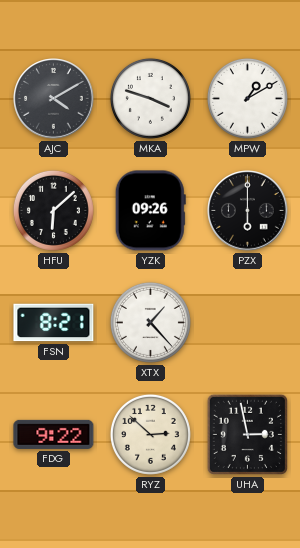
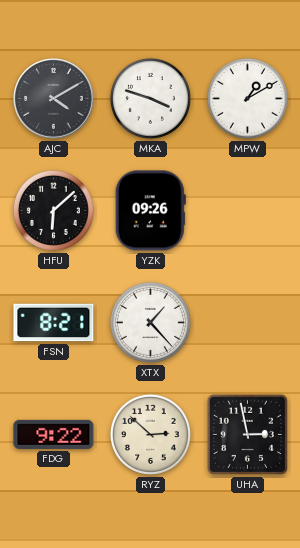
PZX: 6:00 -> none (248, 211)
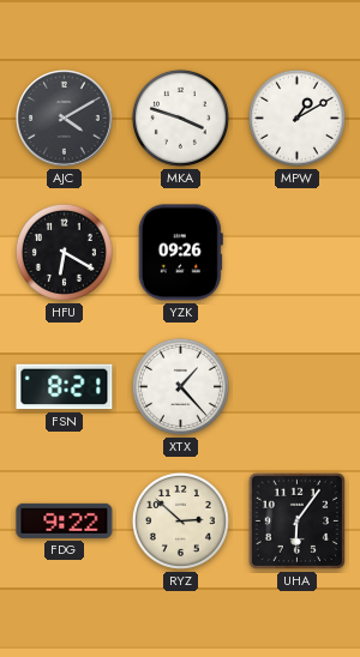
HFU: 6:08 -> 6:20 (64, 252)
UHA: 2:58 -> 6:06 (296, 520)
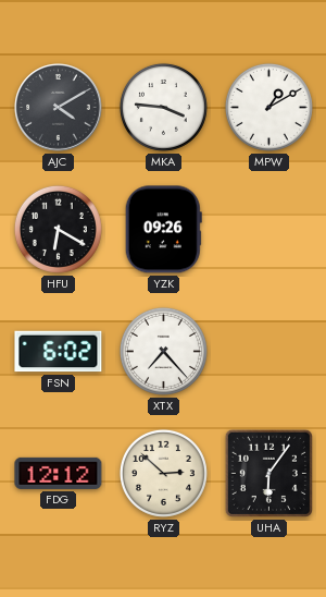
MKA: 3:48 -> 3:46 (163, 107)
FSN: 8:21 -> 6:02 (59, 352)
XTX: 1:23 -> 7:23 (163, 351)
FDG: 9:22 -> 12:12 (59, 473)
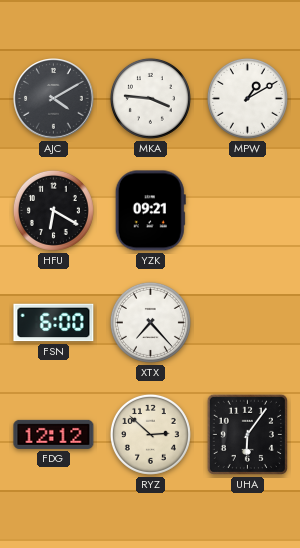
YZK: 09:26 -> 09:21 (150, 211)
FSN: 6:02 -> 6:00 (54, 323)
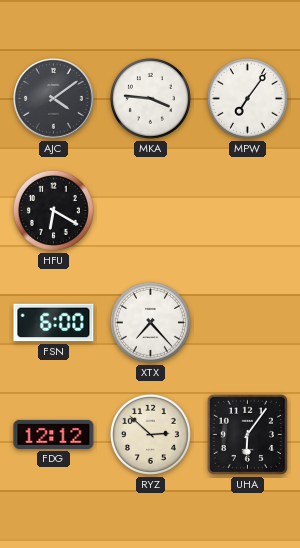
AJC: 4:10 -> 4:09 (54, 99)
MPW: 1:10 -> 7:06 (247, 98)
YZK: 09:21 -> none (150, 211)
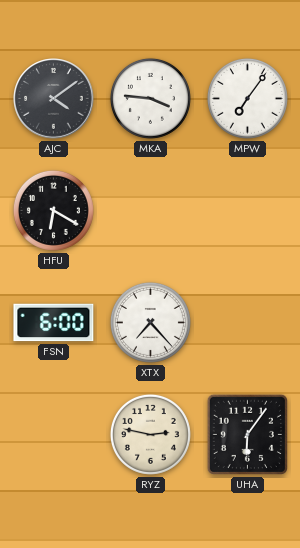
FDG: 12:12 -> none (54, 434)
RYZ: 2:52 -> 2:47 (150, 434)
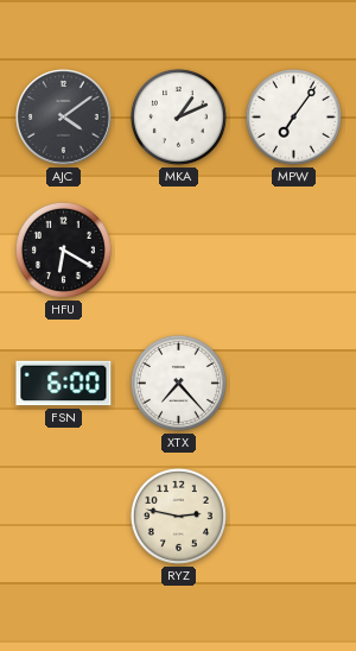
MKA: 3:46 -> 1:11 (178, 116)
UHA: 6:06 -> none (247, 434)
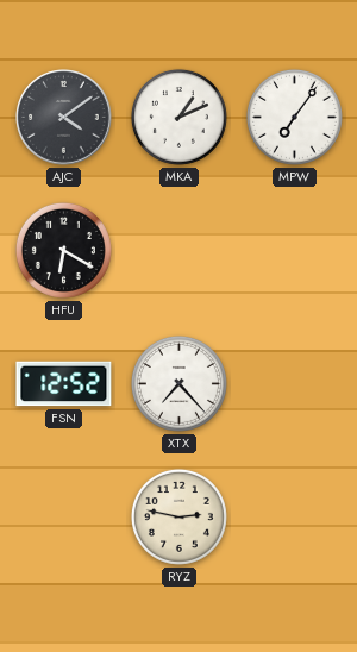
FSN: 6:00 -> 12:52 (64, 384)
